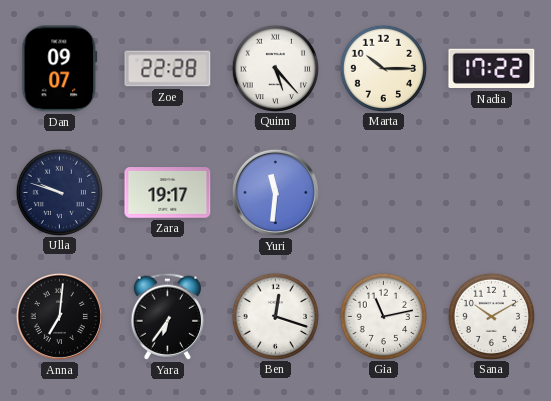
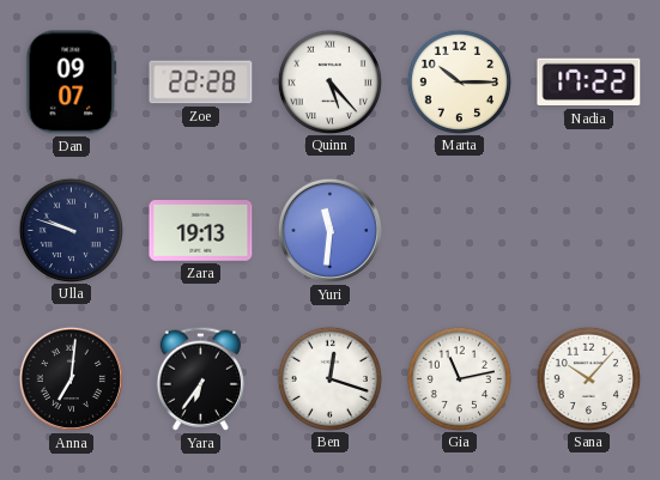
Zara: 19:17 -> 19:13 (201, 231)
Sana: 10:10 -> 10:07 (588, 378)
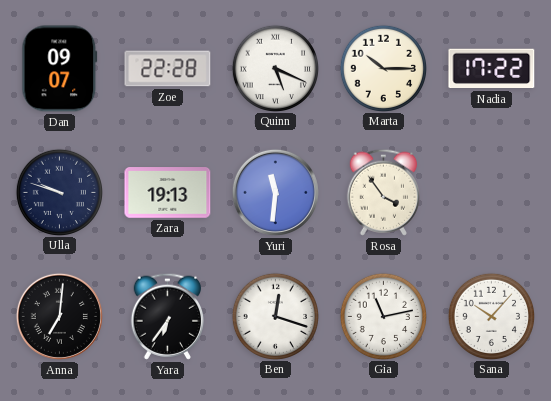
Quinn: 5:23 -> 5:19 (275, 68)
Rosa: none -> 3:54 (383, 192)
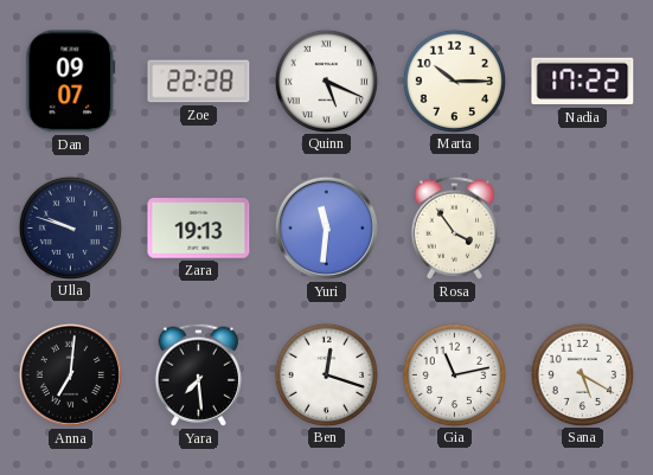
Yara: 6:36 -> 7:29 (198, 374)
Sana: 10:07 -> 5:20 (582, 374)
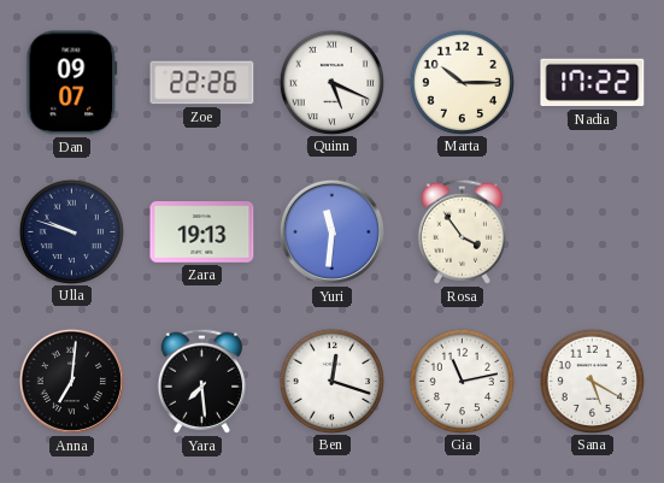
Zoe: 22:28 -> 22:26 (202, 83)
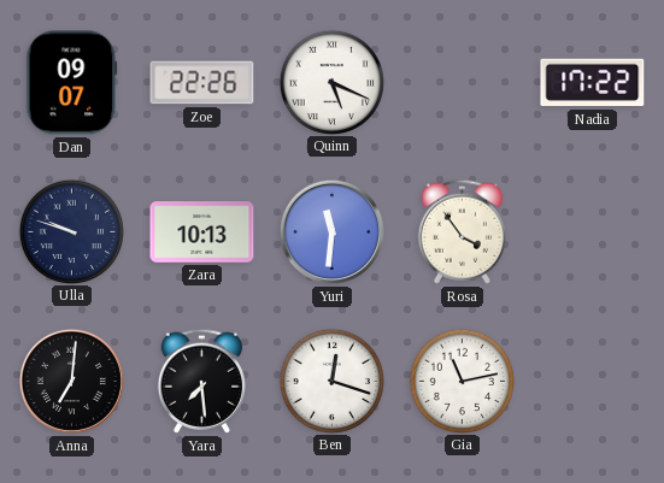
Marta: 10:15 -> none (462, 82)
Zara: 19:13 -> 10:13 (202, 232)
Sana: 5:20 -> none (592, 381)
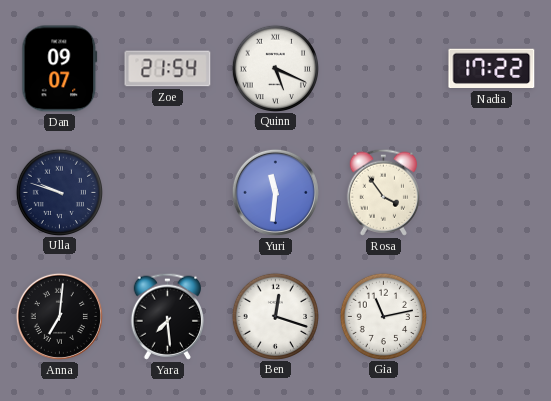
Zoe: 22:26 -> 21:54 (168, 69)
Zara: 10:13 -> none (202, 232)
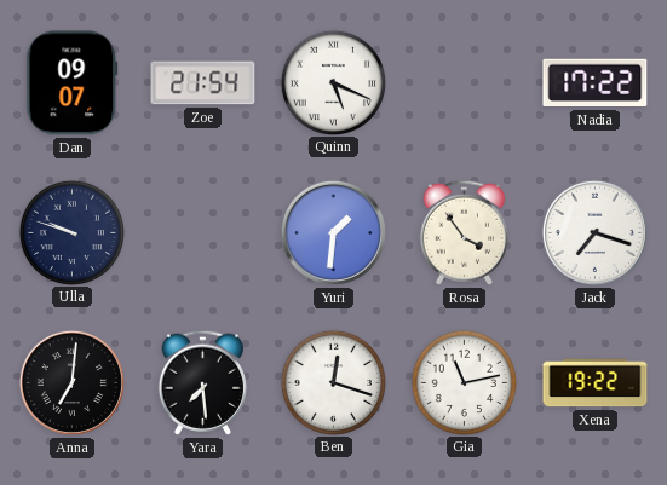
Yuri: 11:31 -> 1:31 (333, 232)
Jack: none -> 7:18 (594, 232)
Xena: none -> 19:22 (596, 383)
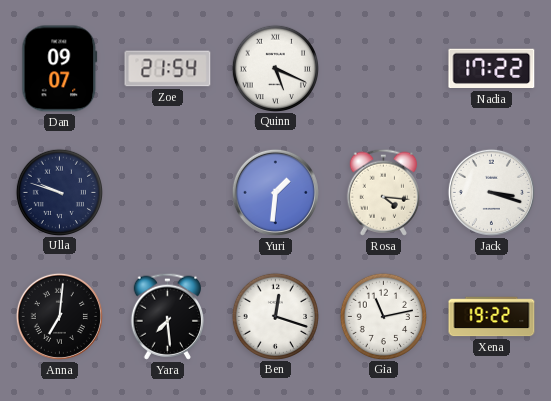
Rosa: 3:54 -> 4:16 (383, 192)
Jack: 7:18 -> 3:18 (491, 192)
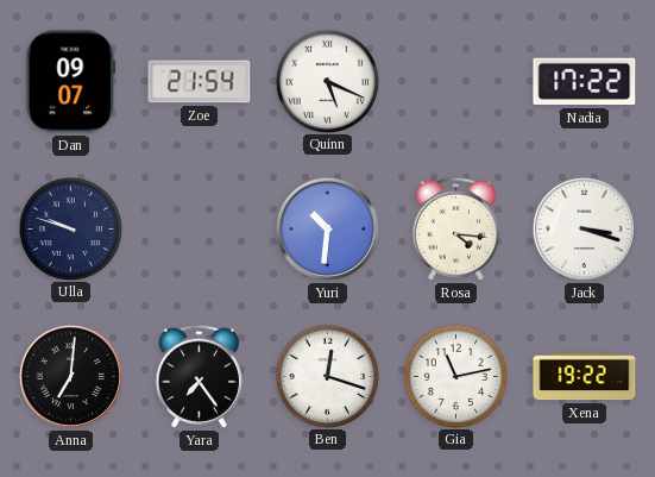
Yuri: 1:31 -> 10:31 (327, 228)
Yara: 7:29 -> 7:24 (199, 376)
